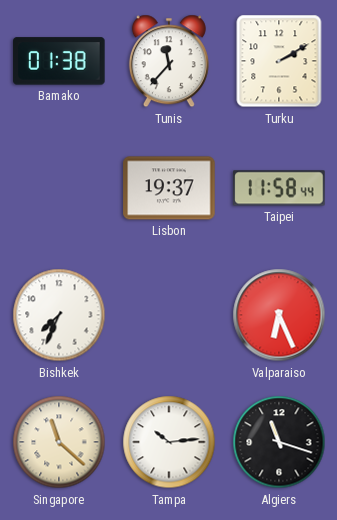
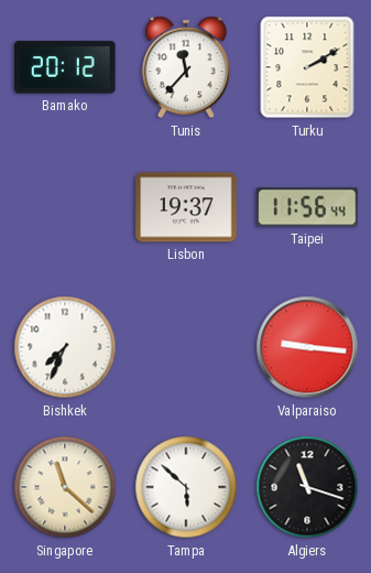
Bamako: 01:38 -> 20:12 (65, 67)
Taipei: 11:58 -> 11:56 (307, 207)
Valparaiso: 6:26 -> 9:16 (307, 347)
Tampa: 10:14 -> 5:52 (186, 487)
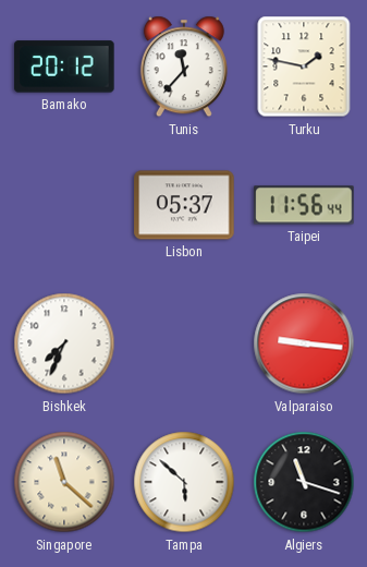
Turku: 2:10 -> 1:47 (304, 67)
Lisbon: 19:37 -> 05:37 (184, 205)
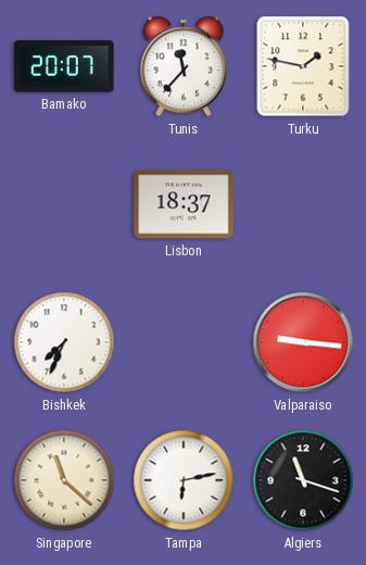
Bamako: 20:12 -> 20:07 (64, 66)
Lisbon: 05:37 -> 18:37 (184, 204)
Taipei: 11:56 -> none (304, 205)
Tampa: 5:52 -> 6:13 (184, 480)
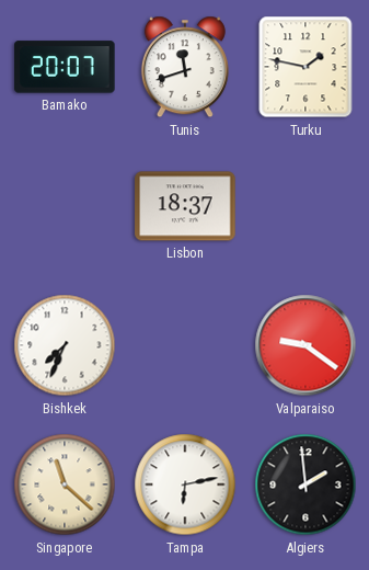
Tunis: 11:37 -> 11:42 (185, 67)
Valparaiso: 9:16 -> 9:21 (305, 345)
Algiers: 11:18 -> 1:59 (305, 485)
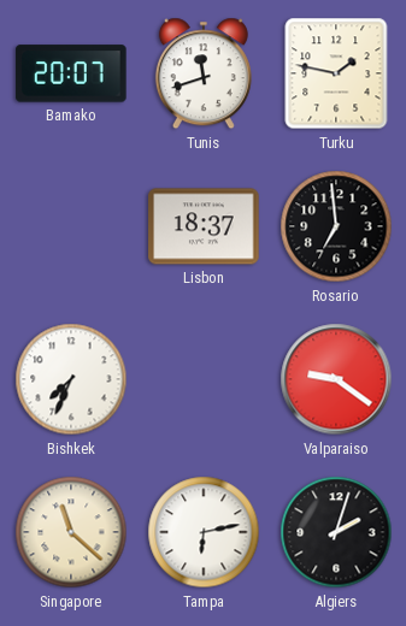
Rosario: none -> 6:59 (336, 226)
Algiers: 1:59 -> 2:03 (336, 532)
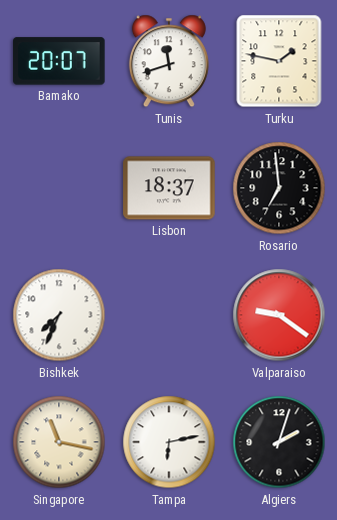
Singapore: 11:22 -> 11:17 (59, 442)
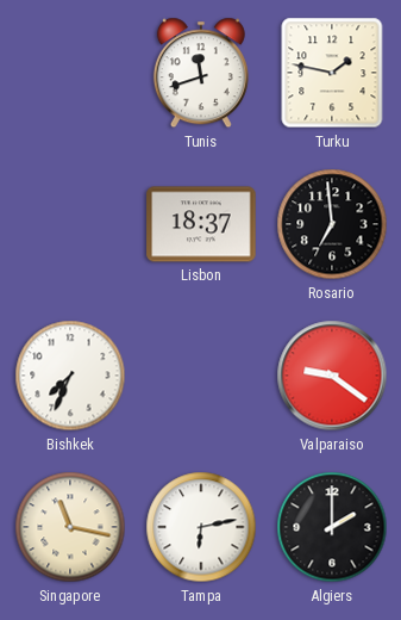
Bamako: 20:07 -> none (59, 61)
Algiers: 2:03 -> 2:00 (332, 527)
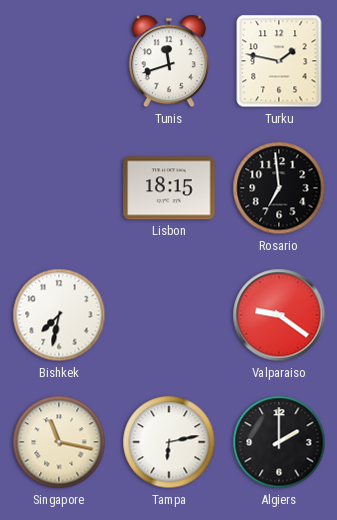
Lisbon: 18:37 -> 18:15 (169, 188)
Bishkek: 7:34 -> 7:32 (59, 315)
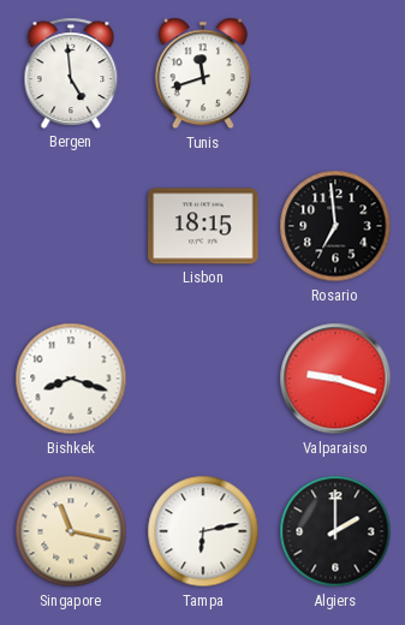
Bergen: none -> 4:59 (71, 73)
Turku: 1:47 -> none (279, 61)
Bishkek: 7:32 -> 8:18 (71, 379)
Valparaiso: 9:21 -> 9:18 (335, 379)
